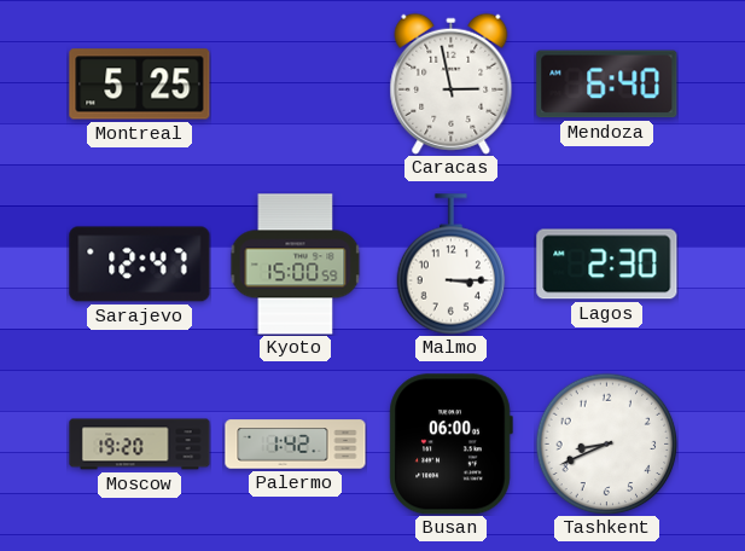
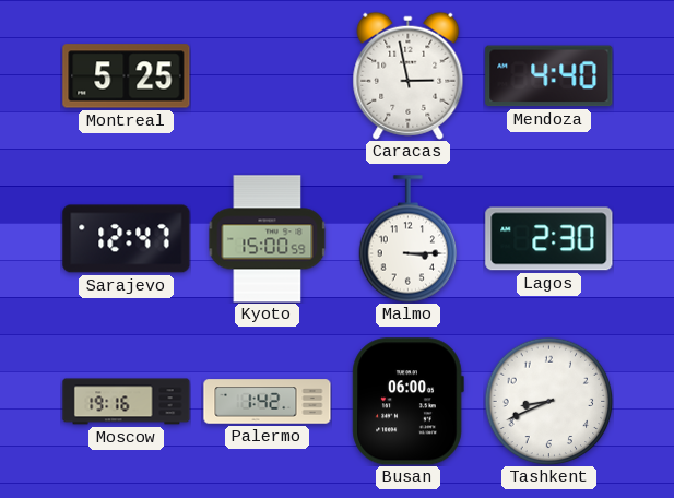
Mendoza: 6:40 -> 4:40 (549, 76)
Moscow: 19:20 -> 19:16 (127, 402)
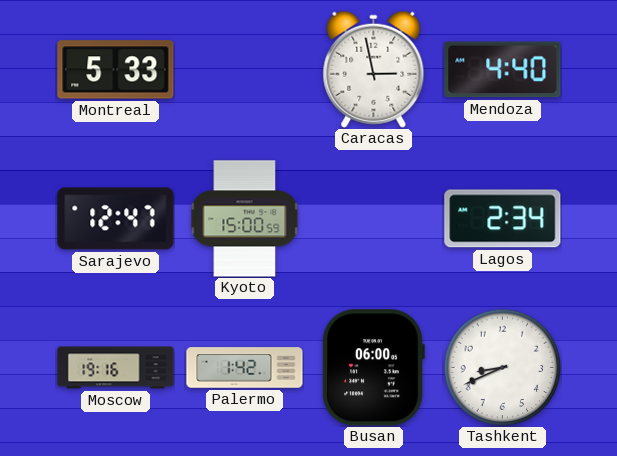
Montreal: 5:25 -> 5:33 (116, 70)
Malmo: 3:15 -> none (409, 239)
Lagos: 2:30 -> 2:34 (503, 219)
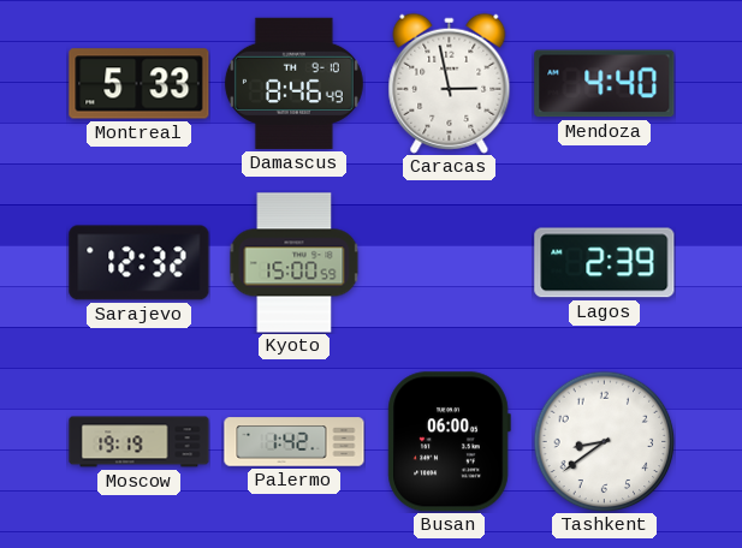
Damascus: none -> 8:46 (293, 83)
Sarajevo: 12:47 -> 12:32 (140, 263)
Lagos: 2:34 -> 2:39 (605, 263)
Moscow: 19:16 -> 19:19 (140, 442)
Tashkent: 8:41 -> 8:39 (604, 441)
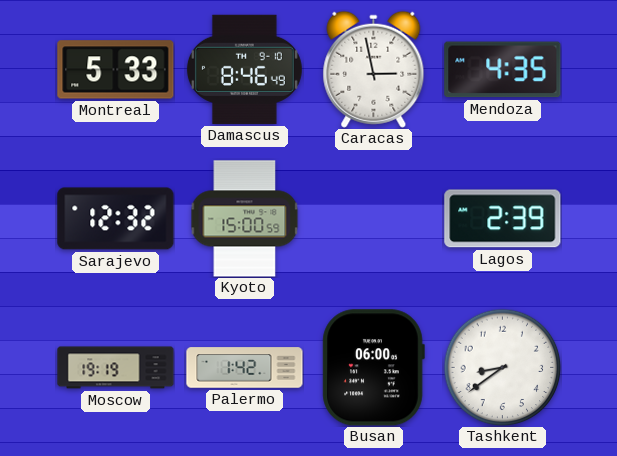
Mendoza: 4:40 -> 4:35 (503, 70)
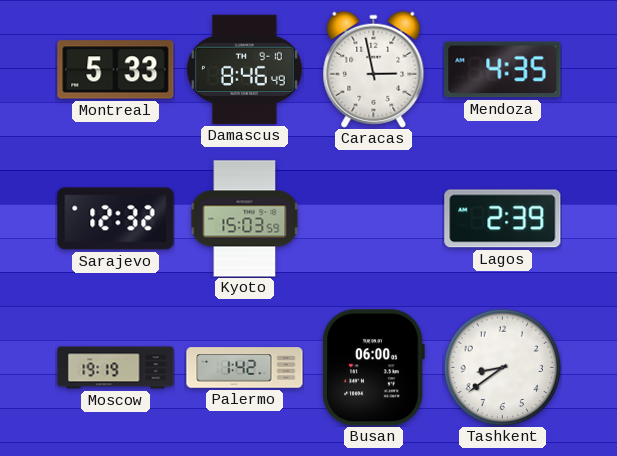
Kyoto: 15:00 -> 15:03 (245, 219)
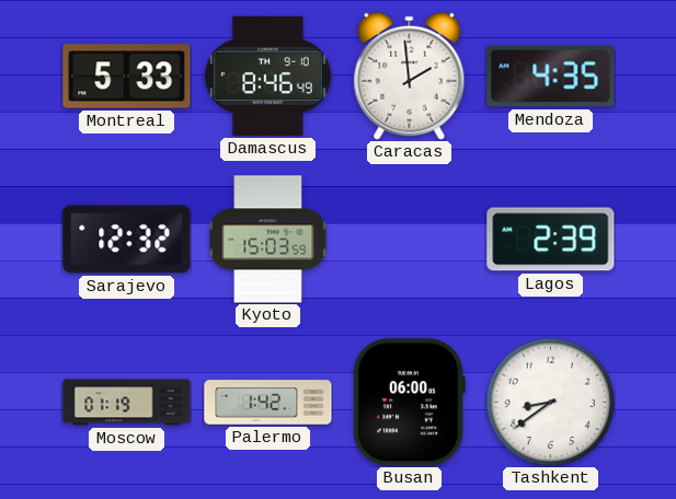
Caracas: 2:58 -> 1:59 (410, 76)
Moscow: 19:19 -> 01:19 (127, 403)
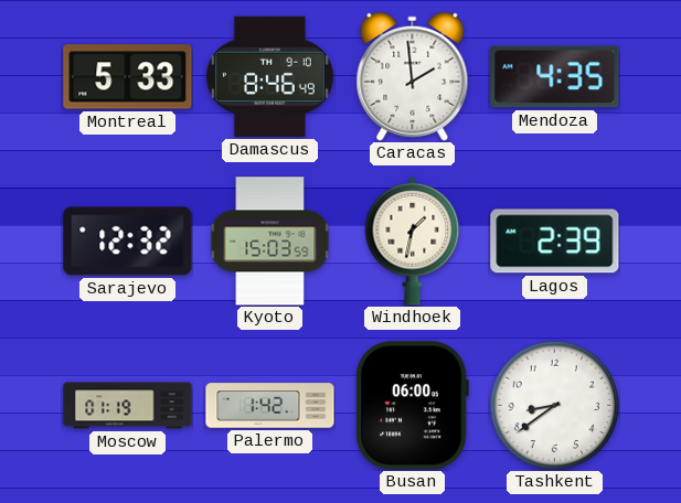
Windhoek: none -> 1:32 (413, 240)
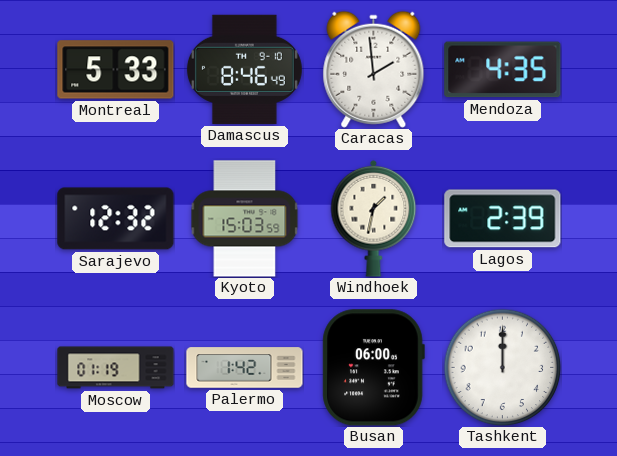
Tashkent: 8:39 -> 12:00 (502, 367)
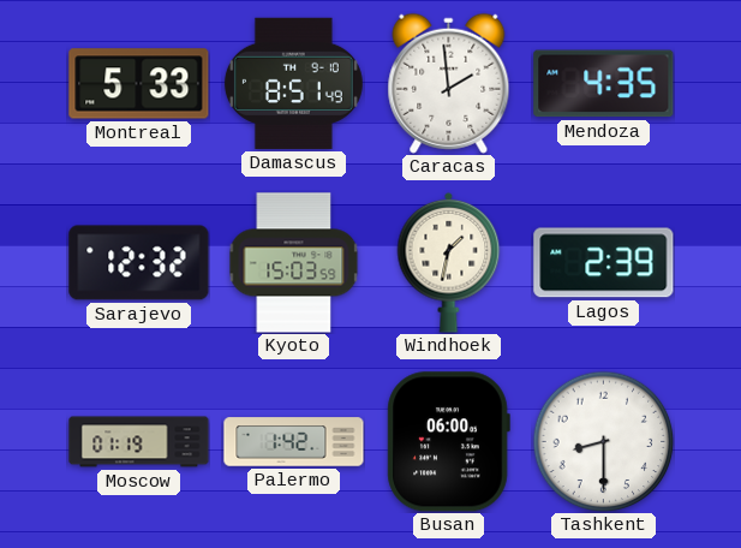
Damascus: 8:46 -> 8:51 (293, 83)
Tashkent: 12:00 -> 8:30 (603, 441)
